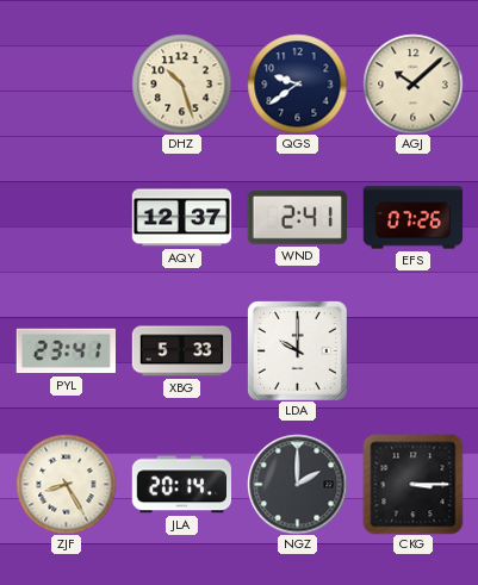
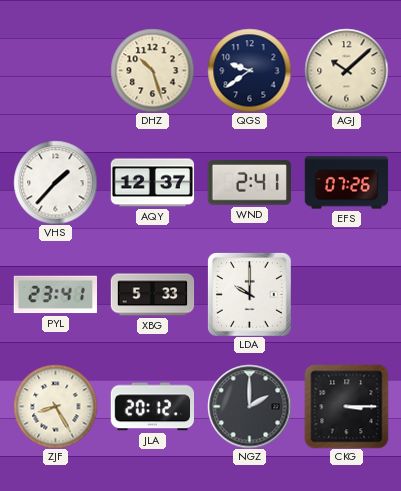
VHS: none -> 1:37 (55, 182)
JLA: 20:14 -> 20:12 (152, 407)
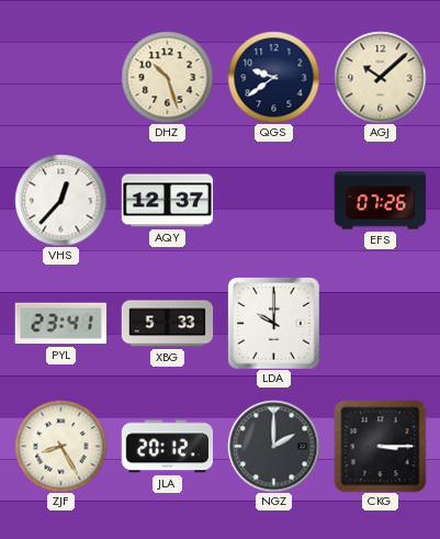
VHS: 1:37 -> 12:37 (60, 200)
WND: 2:41 -> none (249, 183)
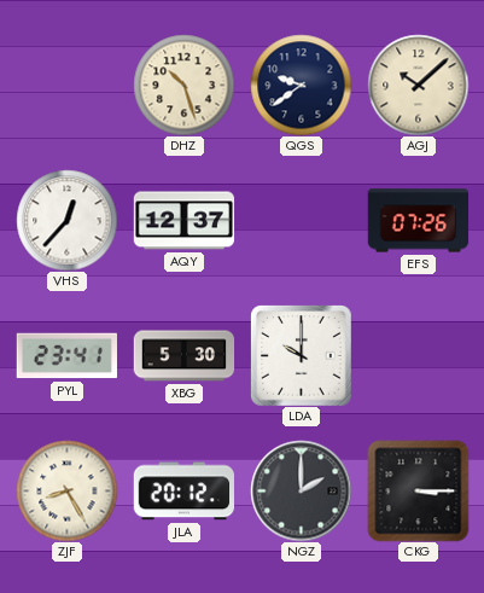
XBG: 5:33 -> 5:30 (183, 356)
